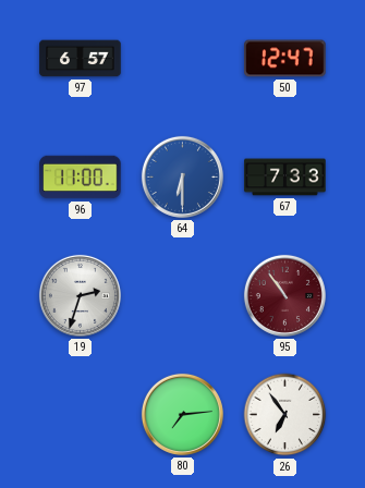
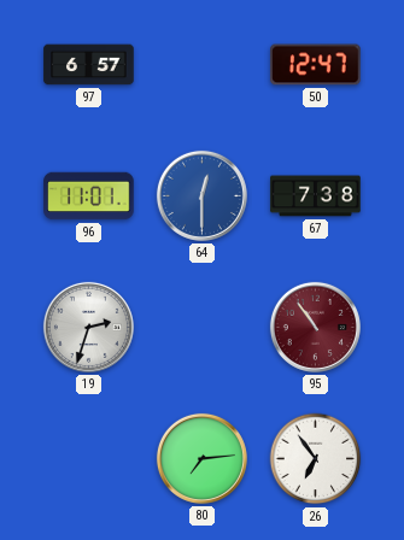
96: 11:00 -> 11:01 (89, 196)
64: 6:30 -> 12:30 (201, 195)
67: 7:33 -> 7:38 (316, 196)
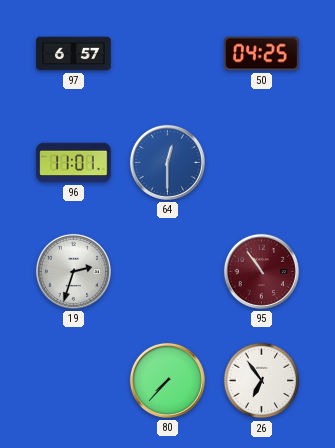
50: 12:47 -> 04:25 (262, 54)
67: 7:38 -> none (316, 196)
80: 7:14 -> 7:37 (167, 380)
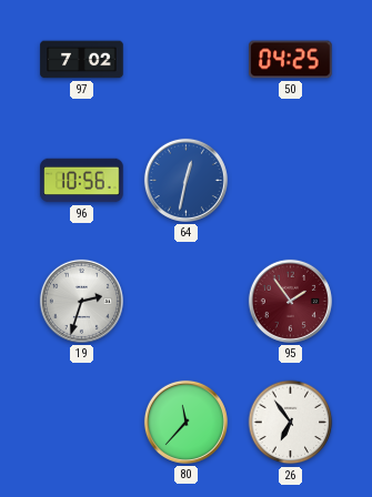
97: 6:57 -> 7:02 (82, 60)
96: 11:01 -> 10:56 (82, 181)
64: 12:30 -> 12:32 (185, 180)
95: 10:54 -> 1:54 (290, 301)
80: 7:37 -> 11:37 (185, 422)
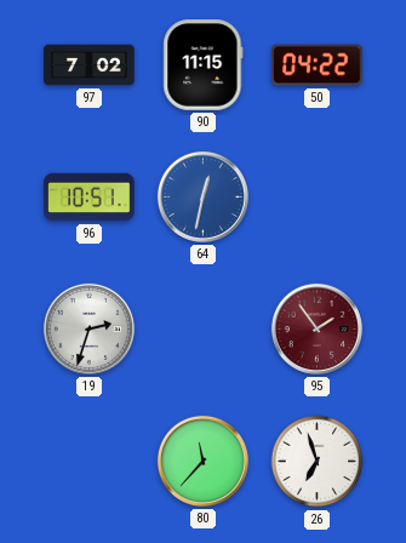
90: none -> 11:15 (204, 65)
50: 04:25 -> 04:22 (318, 65)
96: 10:56 -> 10:51 (90, 198)
26: 6:54 -> 6:57 (318, 462)
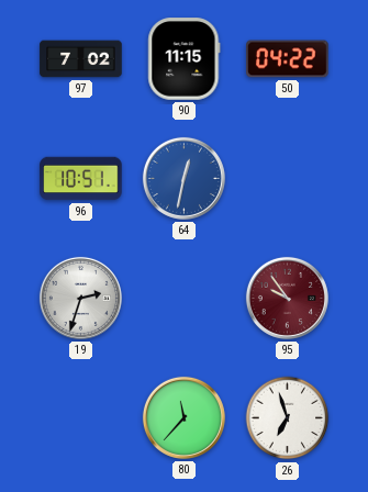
95: 1:54 -> 9:54 (287, 298)
